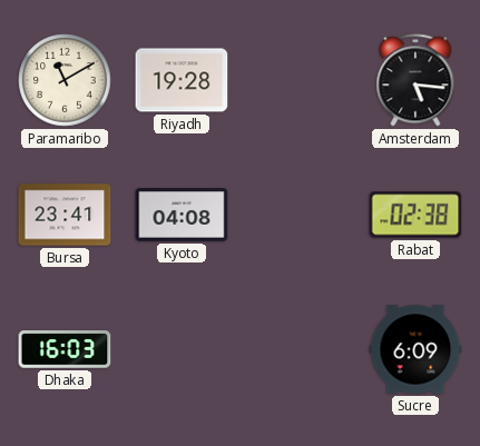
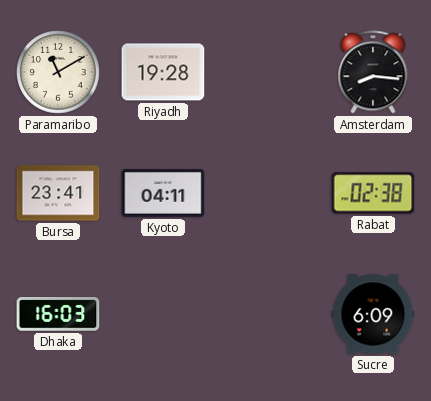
Amsterdam: 5:16 -> 8:16 (373, 72)
Kyoto: 04:08 -> 04:11 (163, 194)
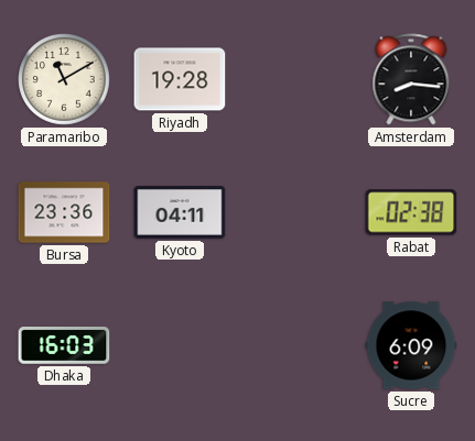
Bursa: 23:41 -> 23:36 (64, 212)
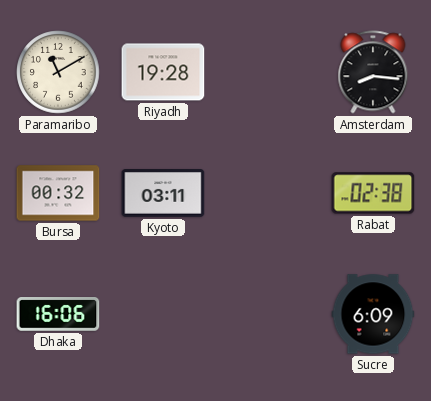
Bursa: 23:36 -> 00:32 (58, 193)
Kyoto: 04:11 -> 03:11 (163, 194)
Dhaka: 16:03 -> 16:06 (58, 314)
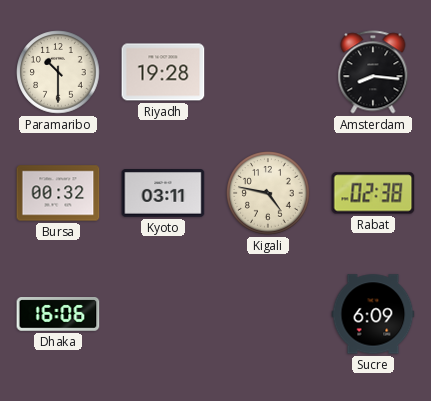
Paramaribo: 11:10 -> 10:30 (58, 72)
Kigali: none -> 4:47 (268, 193)
